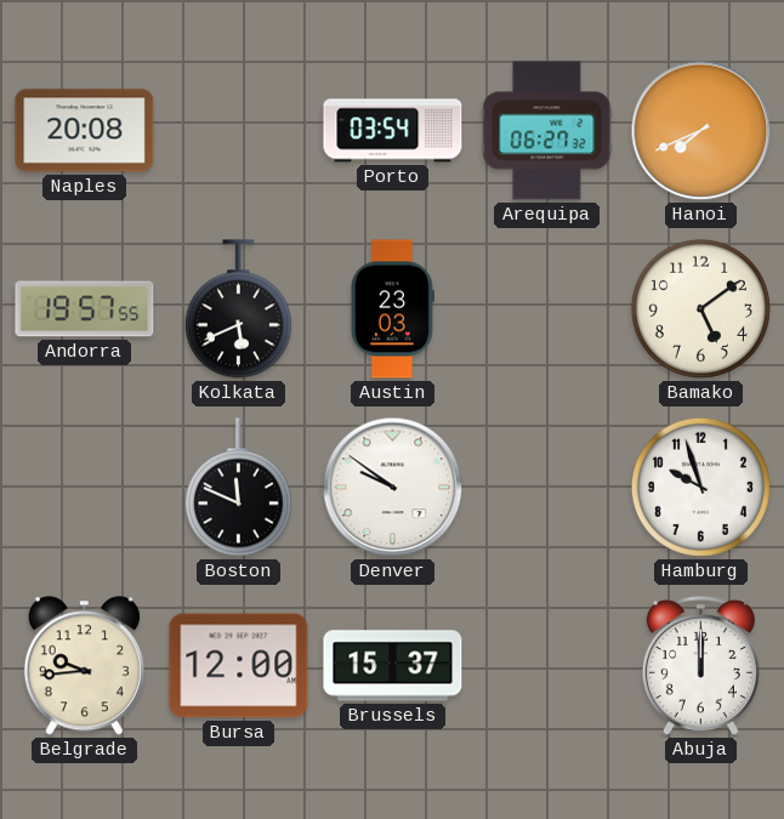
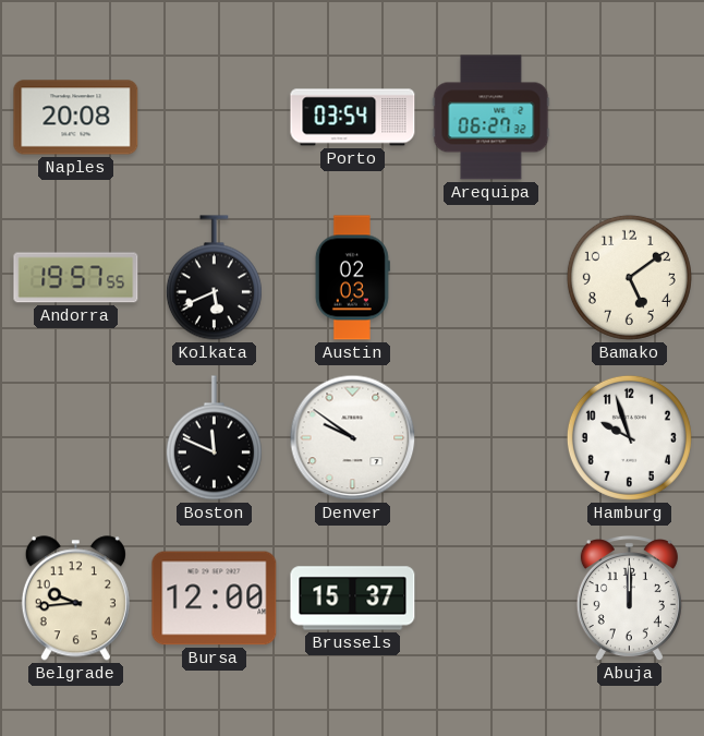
Hanoi: 7:41 -> none (701, 131)
Austin: 23:03 -> 02:03 (352, 278)
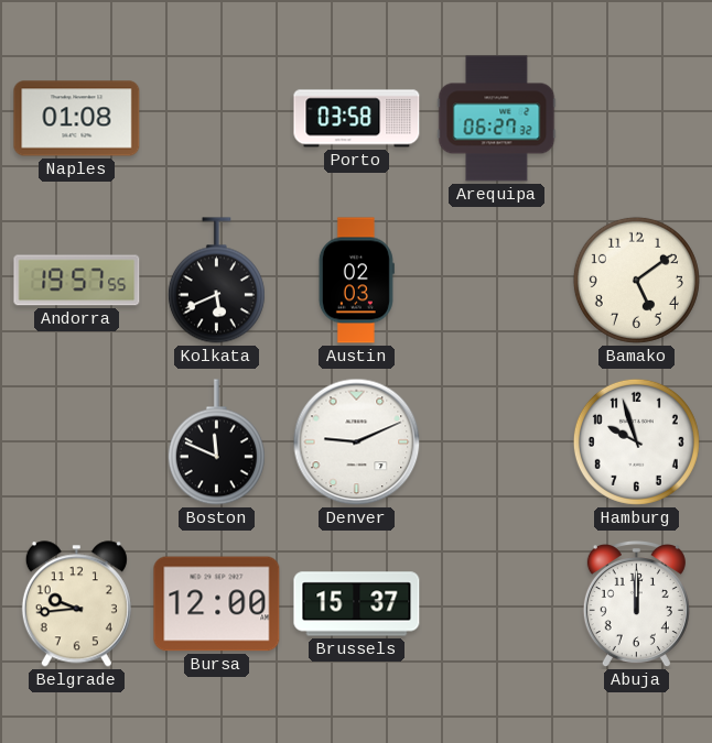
Naples: 20:08 -> 01:08 (77, 119)
Porto: 03:54 -> 03:58 (357, 119)
Denver: 9:51 -> 9:11 (357, 442)
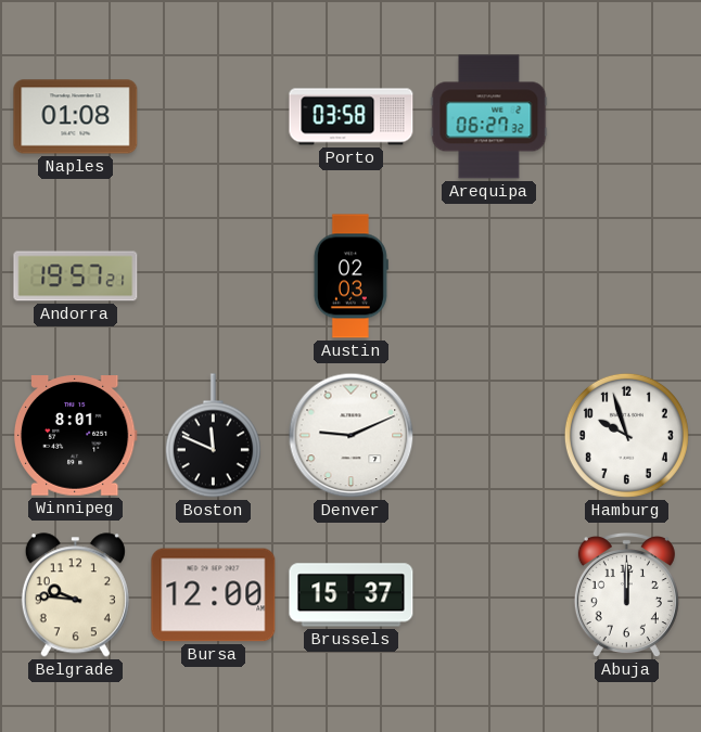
Andorra: 19:57:55 -> 19:57:21 (76, 277)
Kolkata: 5:41 -> none (216, 281)
Bamako: 5:09 -> none (636, 280)
Winnipeg: none -> 8:01 (75, 436)
Belgrade: 9:44 -> 9:46 (75, 595)
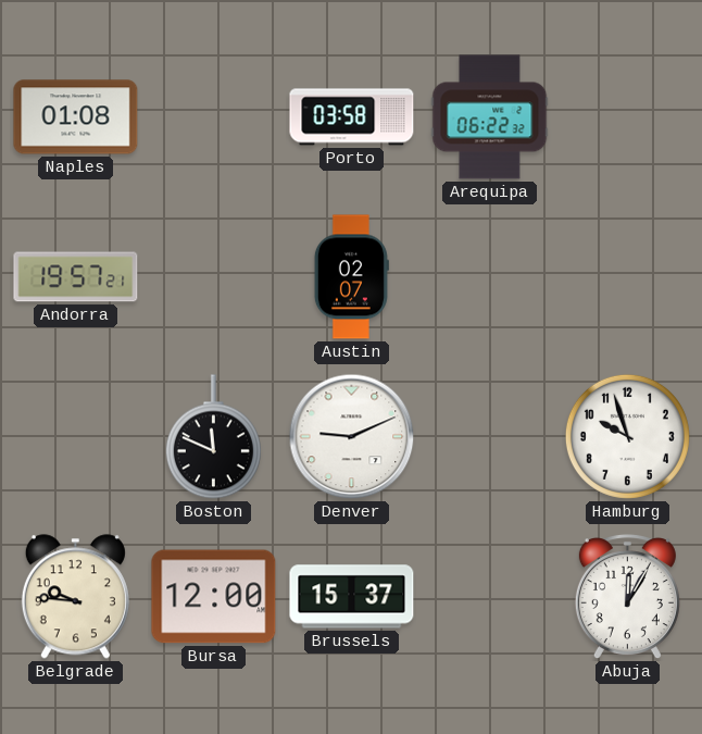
Arequipa: 06:27 -> 06:22 (490, 117)
Austin: 02:03 -> 02:07 (351, 277)
Winnipeg: 8:01 -> none (75, 436)
Abuja: 12:00 -> 12:05 (627, 598)
